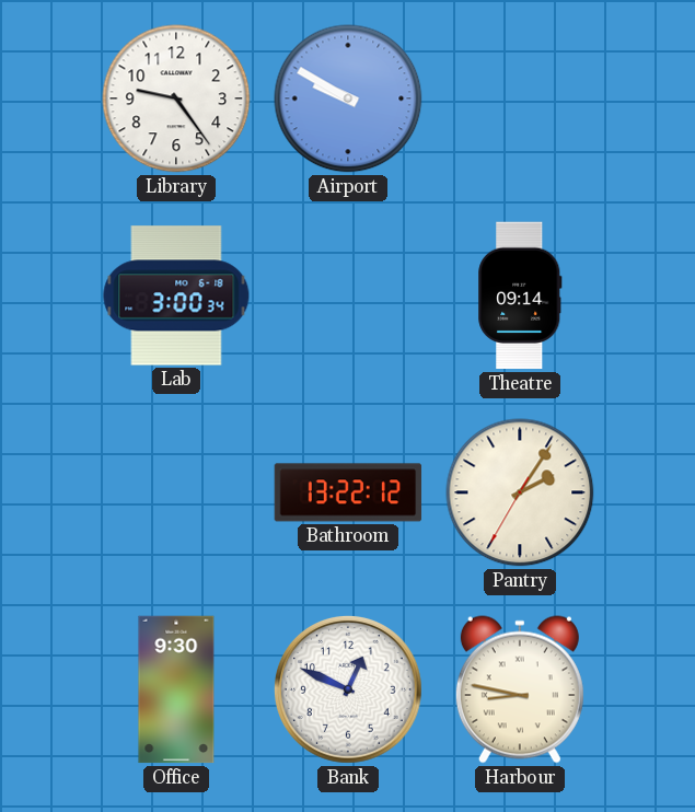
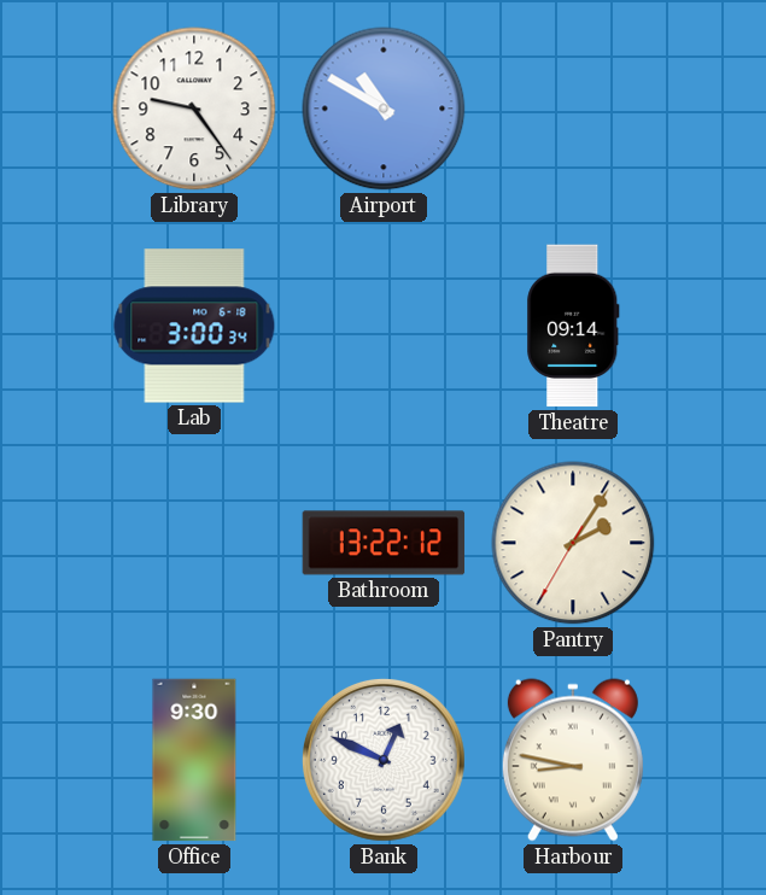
Airport: 9:50 -> 10:50 (384, 109)
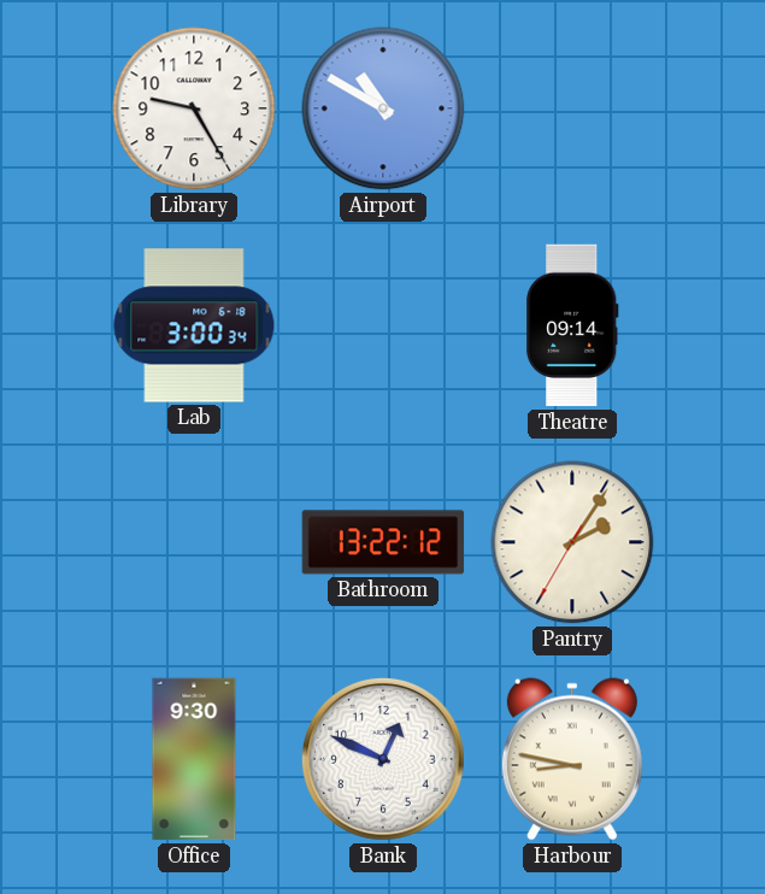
Library: 9:24 -> 9:25 (194, 108)
